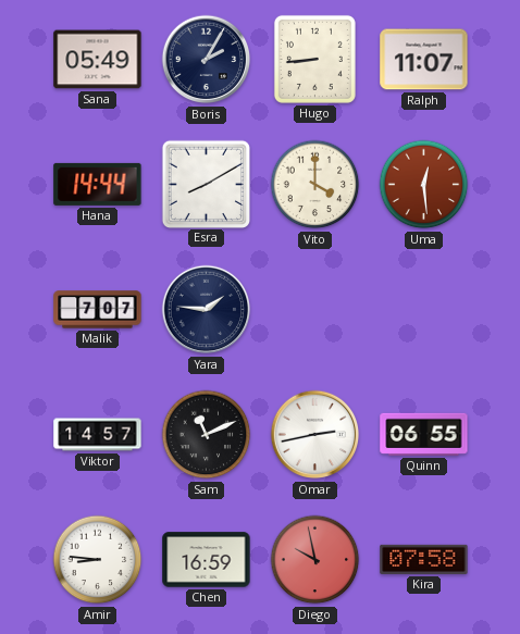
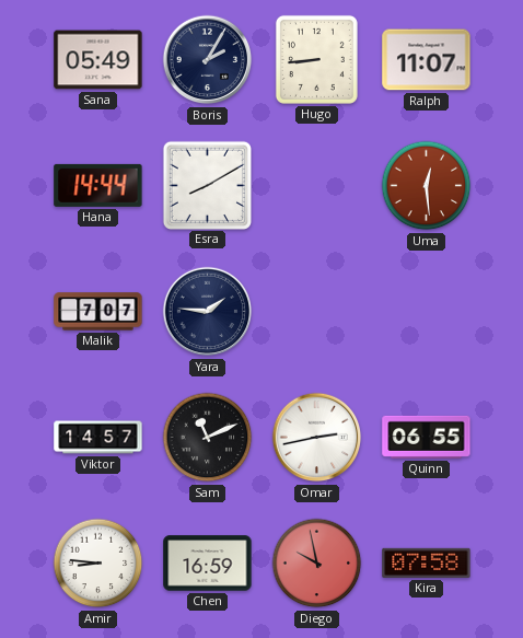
Vito: 4:00 -> none (315, 185)
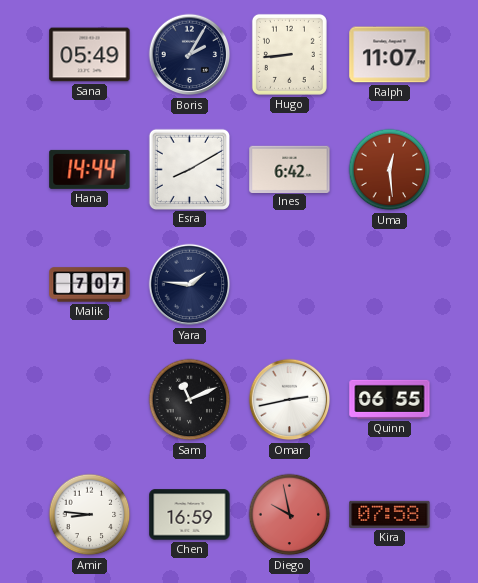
Ines: none -> 6:42 (290, 169)
Viktor: 14:57 -> none (98, 438)
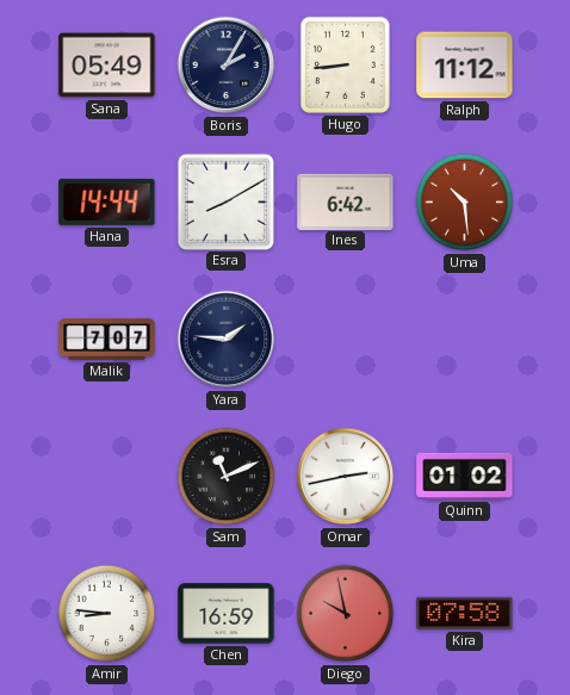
Ralph: 11:07 -> 11:12 (465, 66)
Uma: 12:29 -> 10:29 (465, 203)
Quinn: 06:55 -> 01:02 (465, 476)
